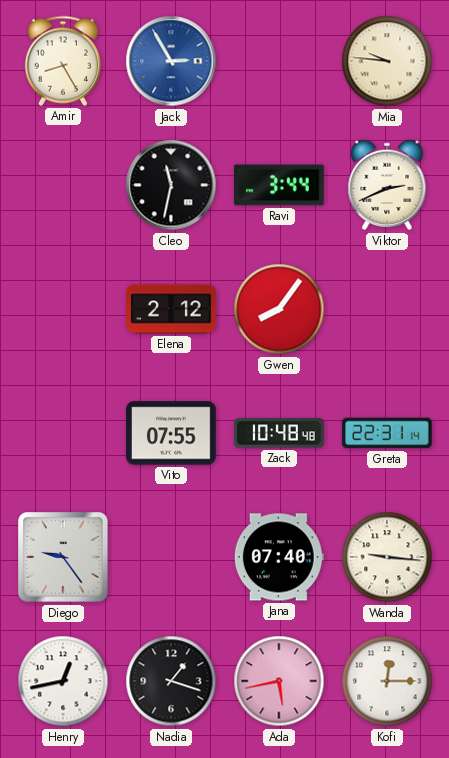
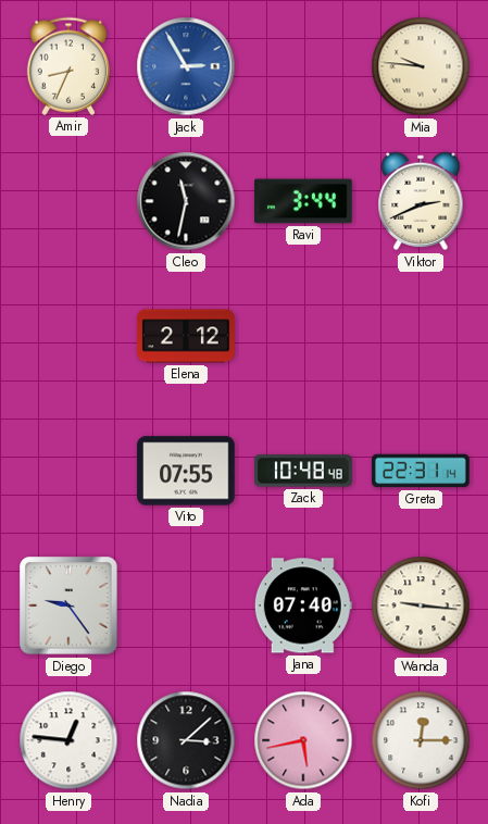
Amir: 8:25 -> 8:34 (68, 66)
Gwen: 8:06 -> none (279, 309)
Henry: 12:43 -> 12:46 (68, 740)
Nadia: 1:18 -> 3:08 (186, 740)
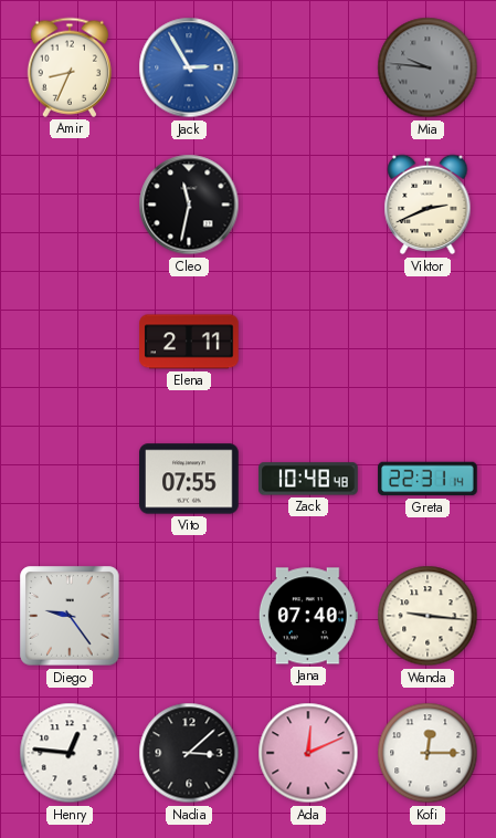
Mia dial: cream -> grey (428, 67)
Ravi: 3:44 -> none (303, 201)
Elena: 2:12 -> 2:11 (189, 342)
Ada: 5:43 -> 12:11 (308, 753)
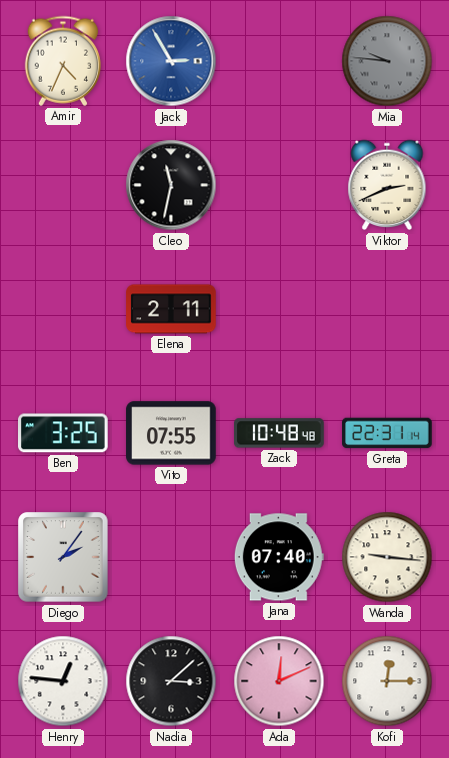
Amir: 8:34 -> 4:34 (63, 61)
Ben: none -> 3:25 (64, 433)
Diego: 9:24 -> 2:06 (63, 557)
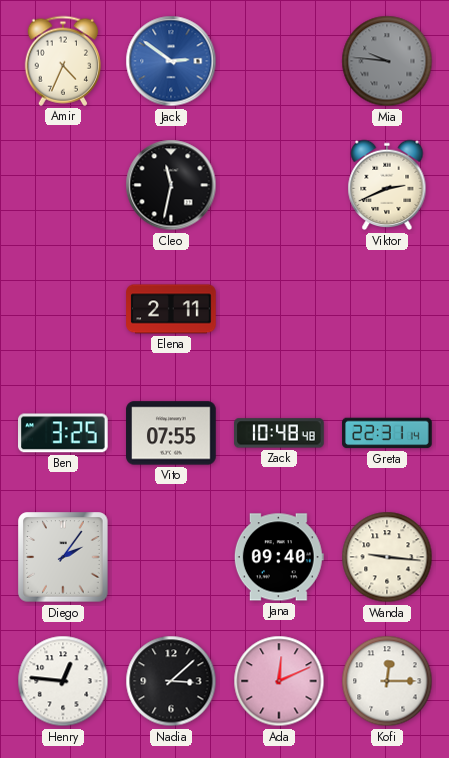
Jack: 2:55 -> 2:51 (171, 61)
Jana: 07:40 -> 09:40 (279, 557)
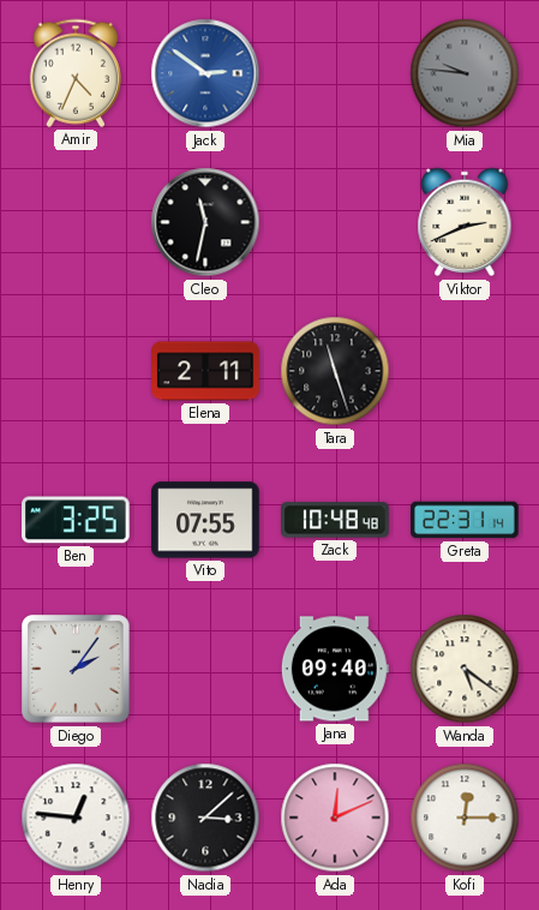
Tara: none -> 11:27 (335, 371)
Wanda: 9:16 -> 5:21 (465, 669)
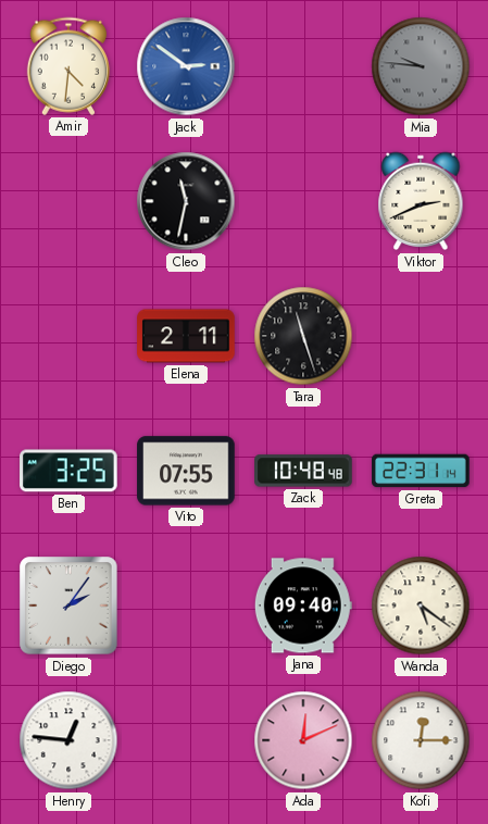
Amir: 4:34 -> 4:31 (68, 66)
Nadia: 3:08 -> none (205, 818)
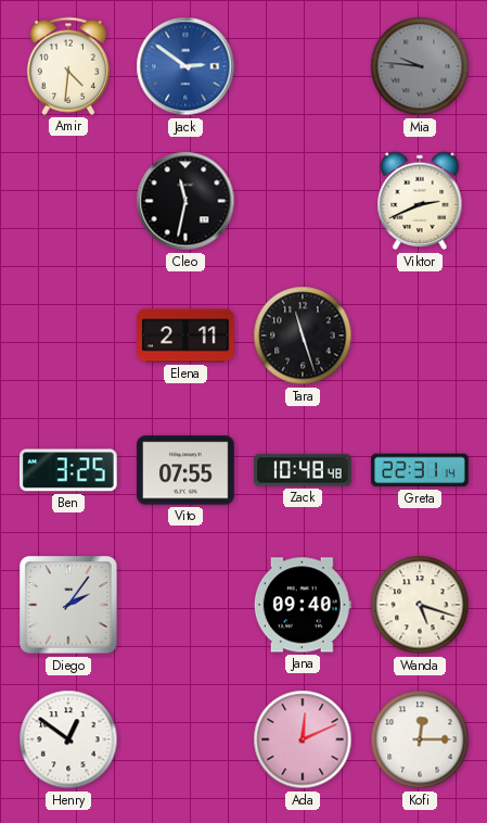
Wanda: 5:21 -> 5:18 (420, 605)
Henry: 12:46 -> 12:51 (68, 739)
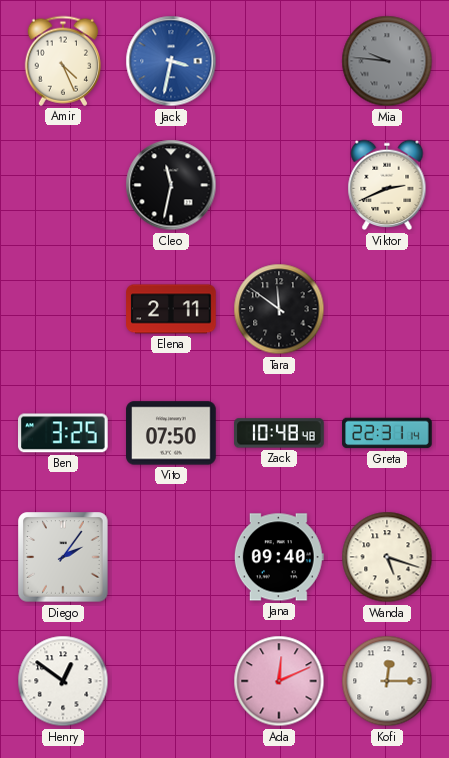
Amir: 4:31 -> 4:26 (63, 61)
Jack: 2:51 -> 3:32 (171, 61)
Tara: 11:27 -> 11:51 (279, 309)
Vito: 07:55 -> 07:50 (171, 433)
